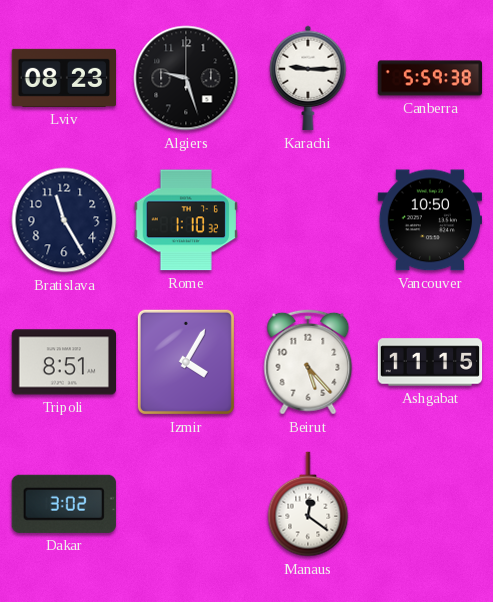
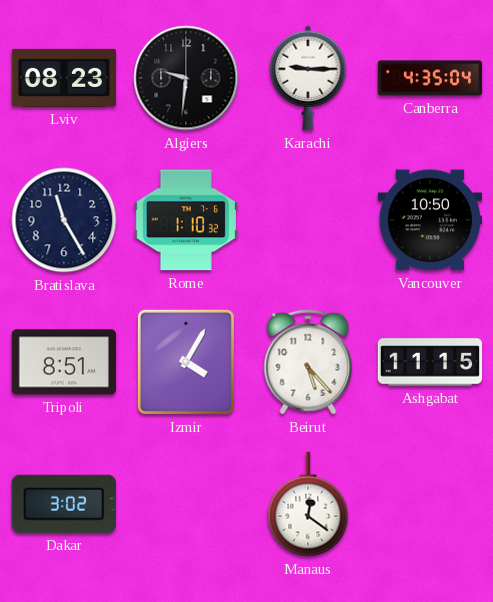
Algiers: 9:27 -> 9:31 (186, 78)
Canberra: 5:59 -> 4:35 (430, 78)
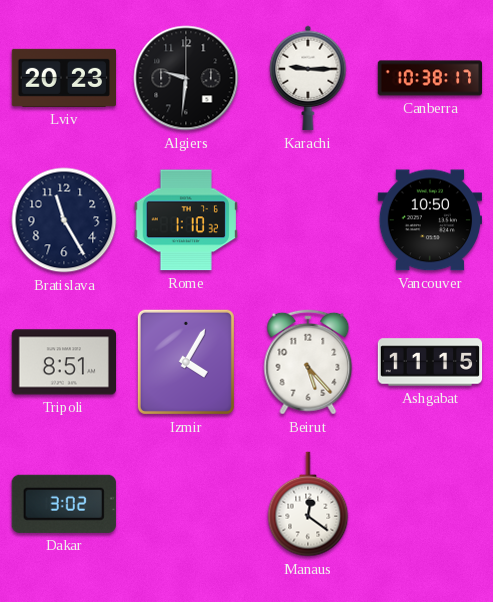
Lviv: 08:23 -> 20:23 (63, 78)
Canberra: 4:35 -> 10:38 (430, 78)
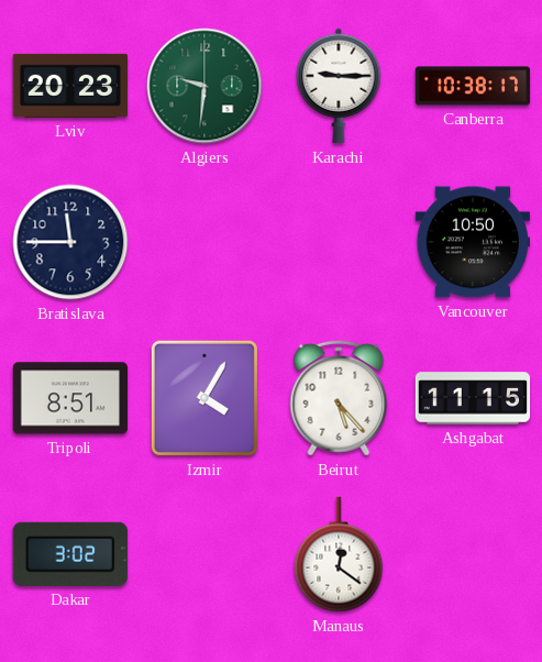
Algiers dial: black -> green (204, 86)
Bratislava: 11:25 -> 11:45 (70, 242)
Rome: 1:10 -> none (186, 220)
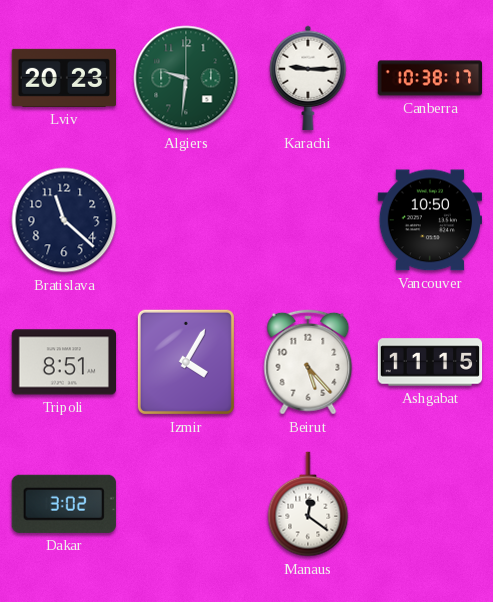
Bratislava: 11:45 -> 11:22 (64, 220)
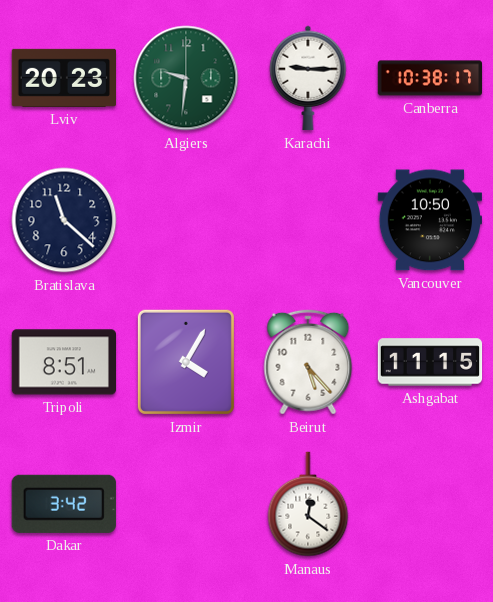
Dakar: 3:02 -> 3:42 (64, 504)
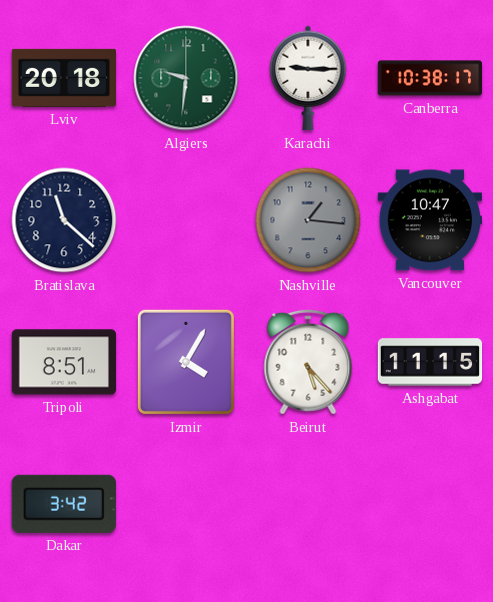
Lviv: 20:23 -> 20:18 (63, 78)
Nashville: none -> 1:16 (308, 220)
Vancouver: 10:50 -> 10:47 (429, 220)
Manaus: 12:21 -> none (308, 504)
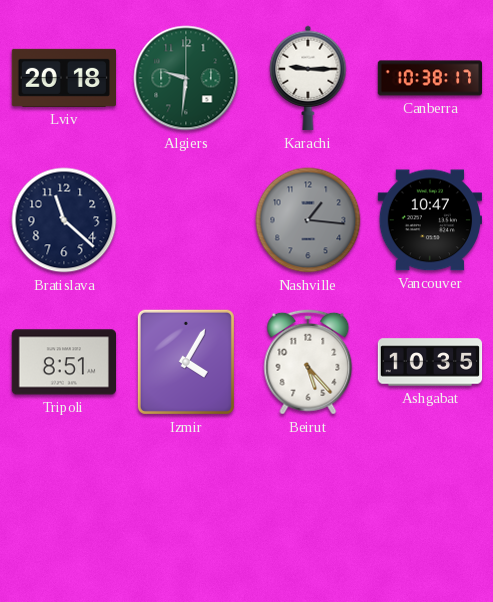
Ashgabat: 11:15 -> 10:35 (430, 362)
Dakar: 3:42 -> none (64, 504)
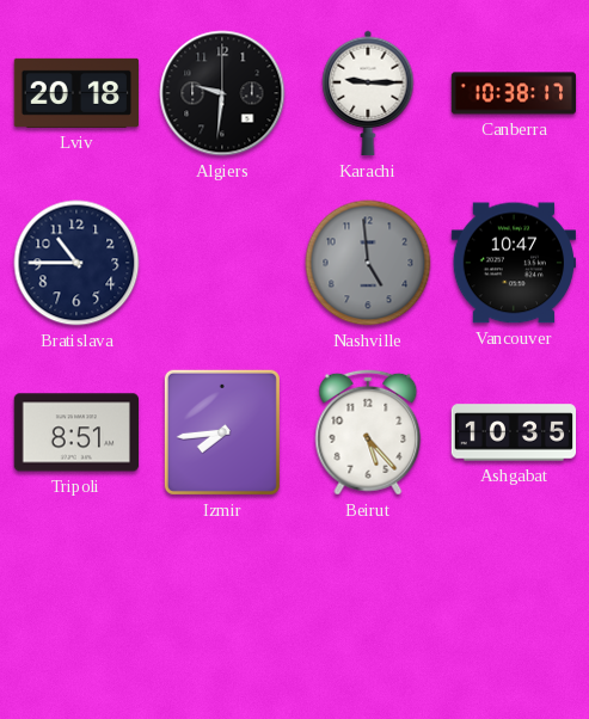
Algiers dial: green -> black (222, 93)
Bratislava: 11:22 -> 10:45 (76, 263)
Nashville: 1:16 -> 4:59 (368, 263)
Izmir: 4:05 -> 7:44 (222, 432)
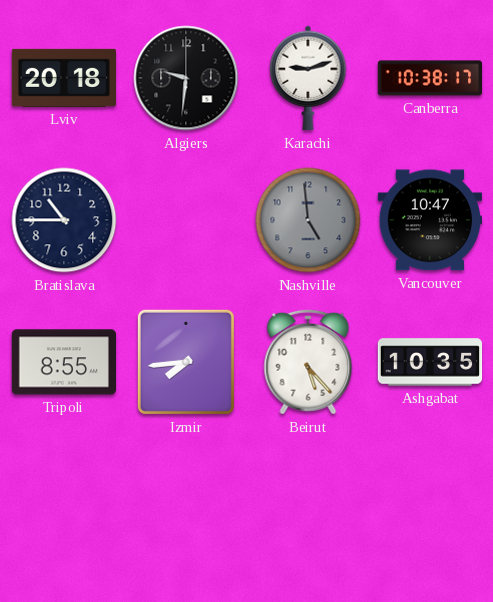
Karachi: 9:15 -> 9:12 (308, 78)
Tripoli: 8:51 -> 8:55 (63, 362)
